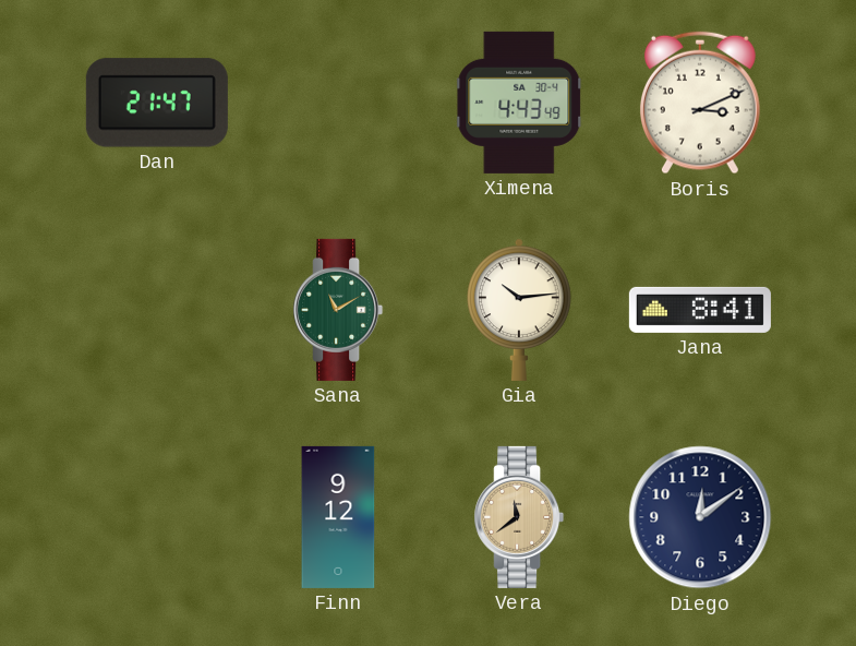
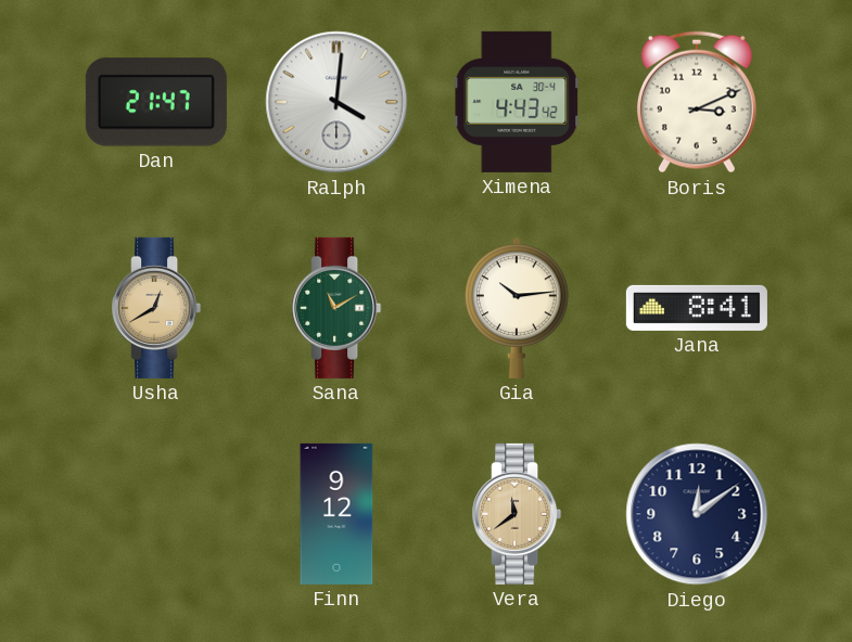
Ralph: none -> 4:01 (336, 102)
Ximena: 4:43:49 -> 4:43:42 (518, 102)
Usha: none -> 12:40 (156, 308)
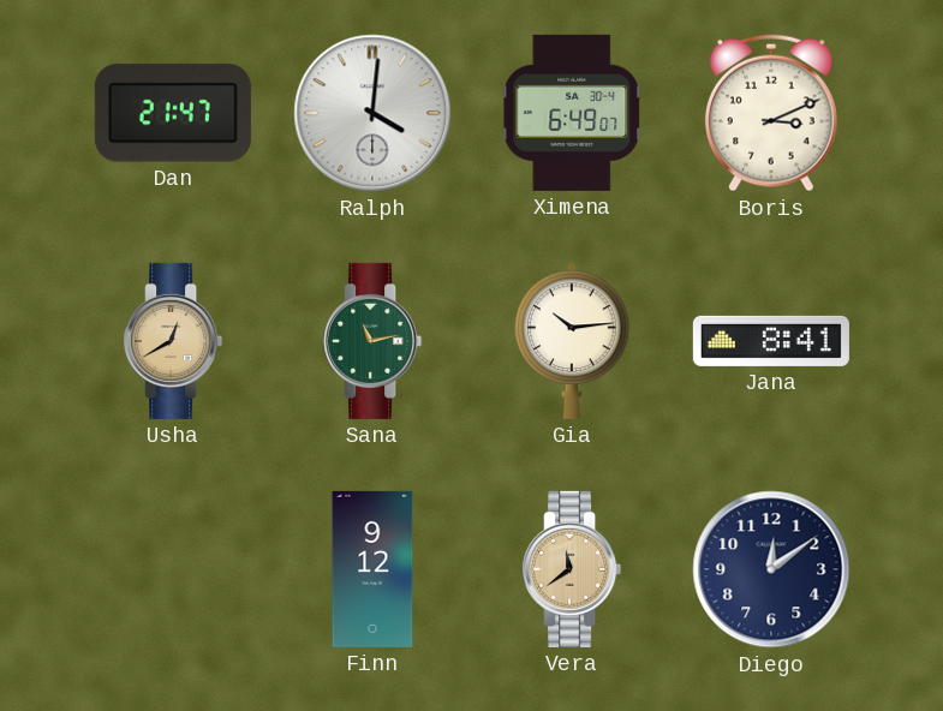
Ximena: 4:43 -> 6:49 (573, 113)
Sana: 11:10 -> 11:13 (372, 341)
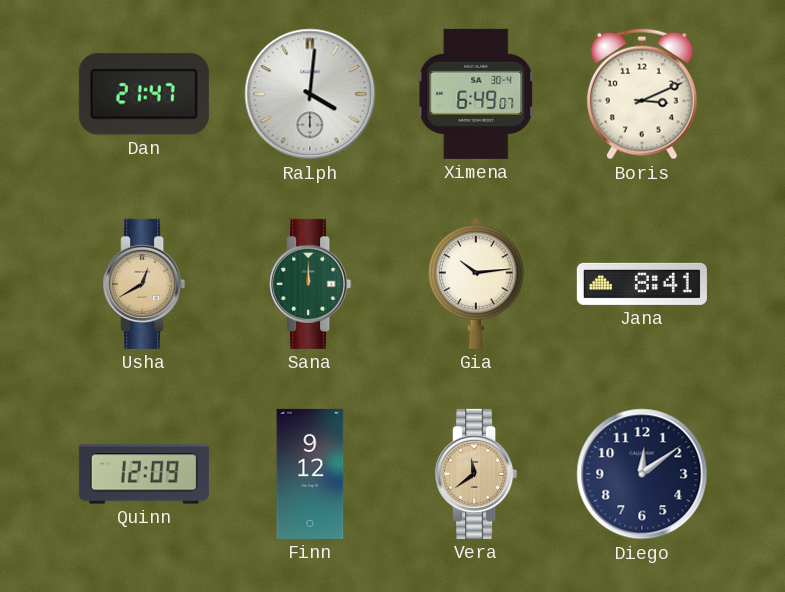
Sana: 11:13 -> 12:00 (310, 284)
Quinn: none -> 12:09 (144, 474)
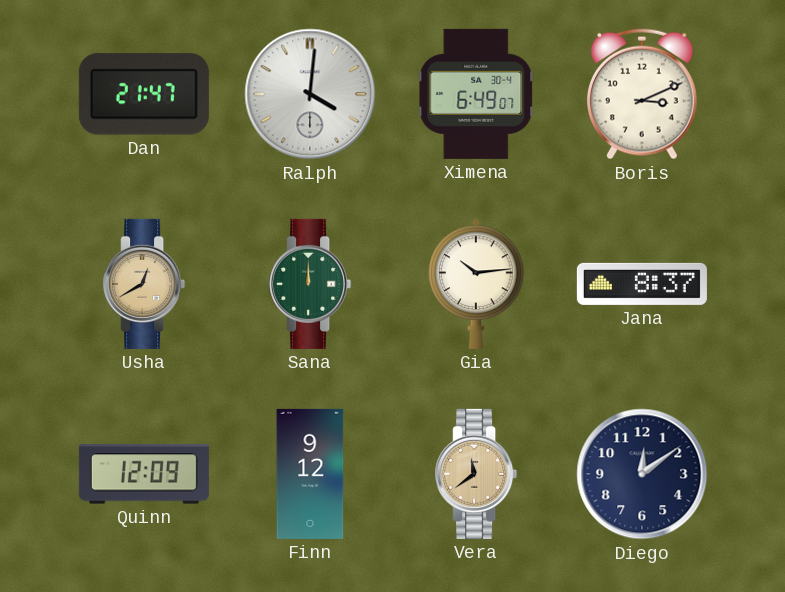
Jana: 8:41 -> 8:37 (642, 284)
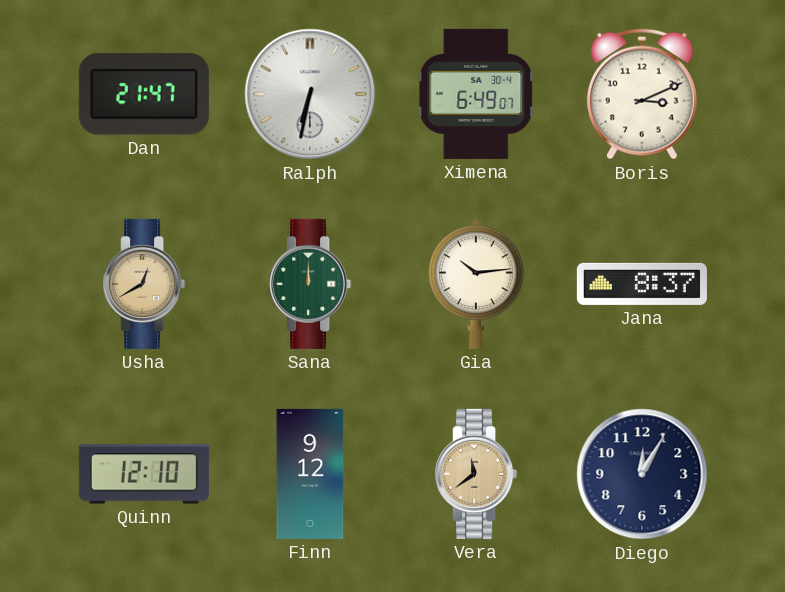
Ralph: 4:01 -> 6:32 (310, 94)
Quinn: 12:09 -> 12:10 (144, 474)
Diego: 12:09 -> 12:05 (642, 474)
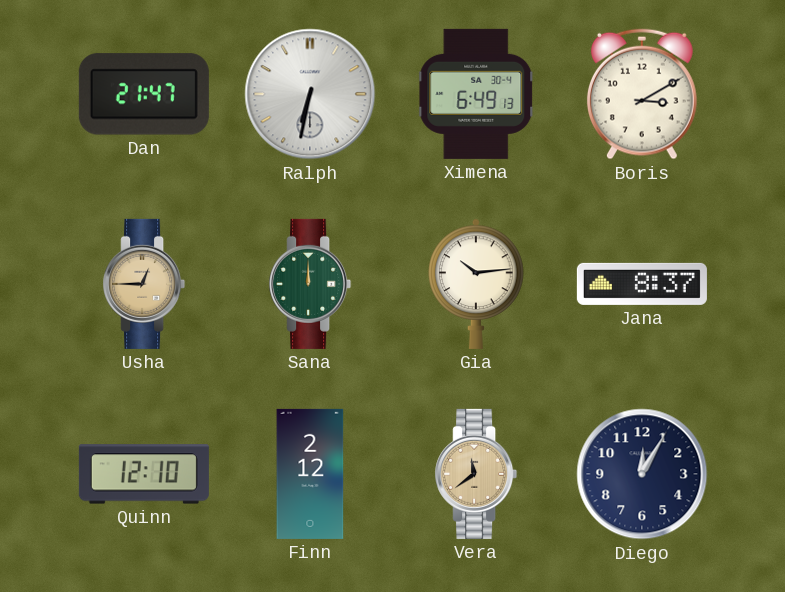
Ximena: 6:49:07 -> 6:49:13 (477, 94)
Boris: 3:11 -> 3:10 (642, 94)
Usha: 12:40 -> 12:45 (144, 284)
Finn: 9:12 -> 2:12 (310, 474)
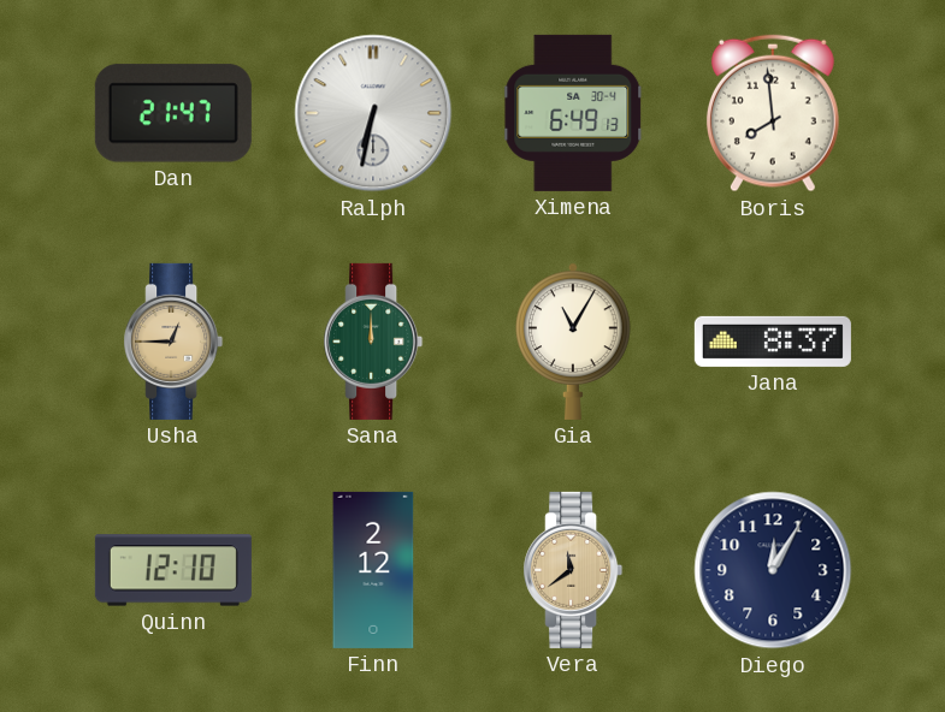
Boris: 3:10 -> 7:59 (773, 113)
Gia: 10:14 -> 11:05 (573, 342)
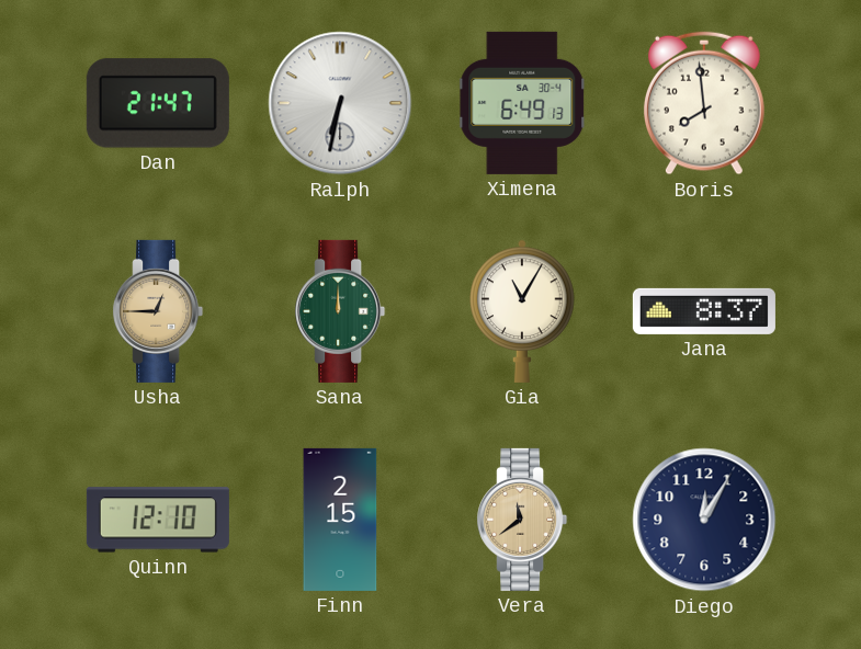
Finn: 2:12 -> 2:15 (340, 520)
